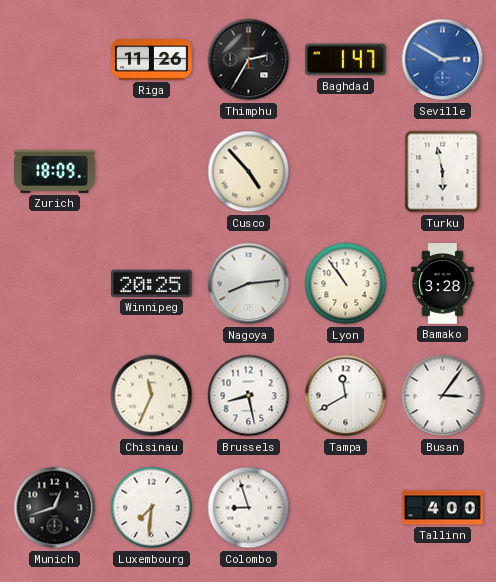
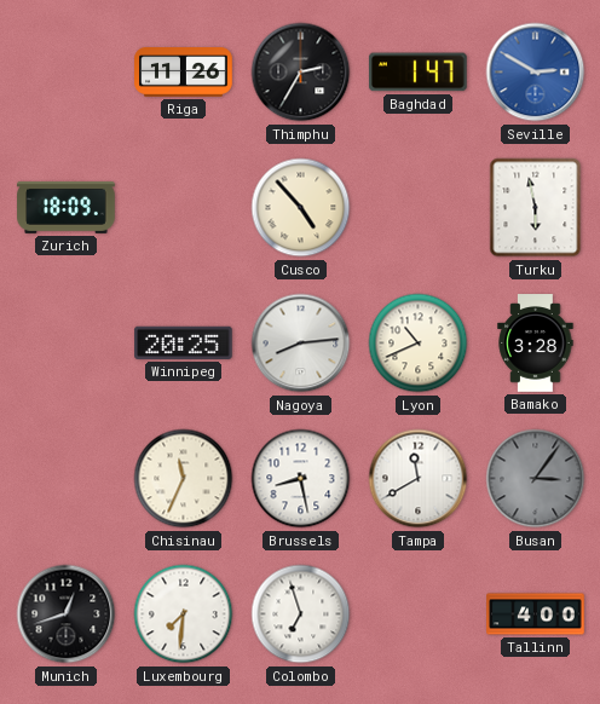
Lyon: 10:54 -> 10:41 (419, 344)
Busan dial: white -> grey (536, 479)
Colombo: 8:57 -> 6:57 (301, 614)
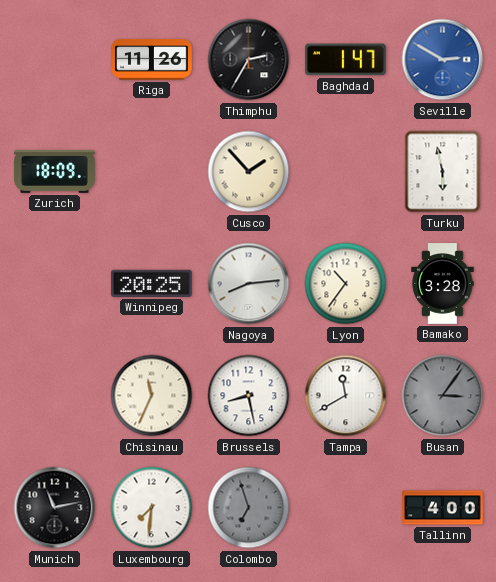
Cusco: 4:53 -> 1:53 (249, 172)
Lyon: 10:41 -> 10:36 (346, 284)
Munich: 12:42 -> 11:13 (55, 508)
Colombo dial: white -> grey (249, 508)
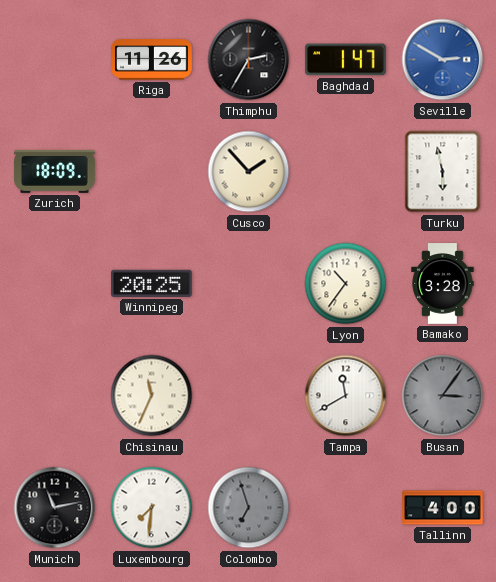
Nagoya: 8:14 -> none (249, 284)
Brussels: 8:28 -> none (249, 396)
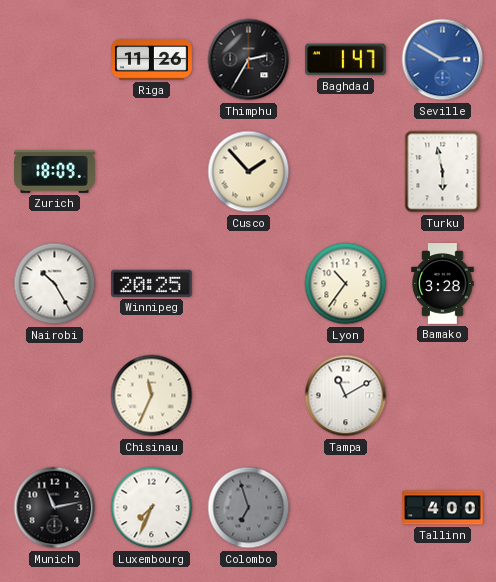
Nairobi: none -> 10:25 (55, 284)
Tampa: 11:40 -> 11:10 (346, 396)
Busan: 3:06 -> none (443, 396)
Luxembourg: 7:31 -> 7:34 (152, 508)
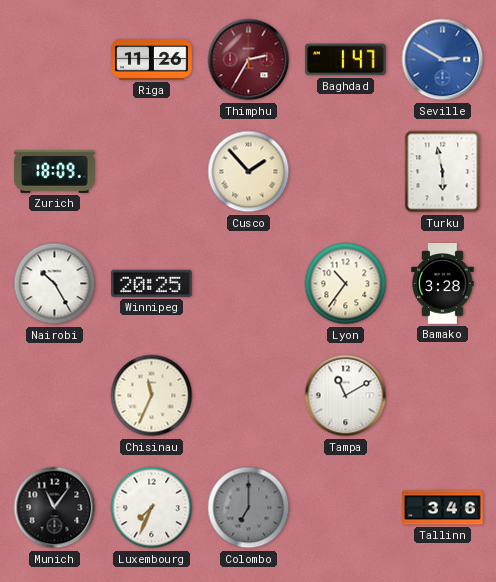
Thimphu dial: black -> burgundy (249, 60)
Munich: 11:13 -> 11:06 (55, 508)
Colombo: 6:57 -> 7:00 (249, 508)
Tallinn: 4:00 -> 3:46 (443, 508)
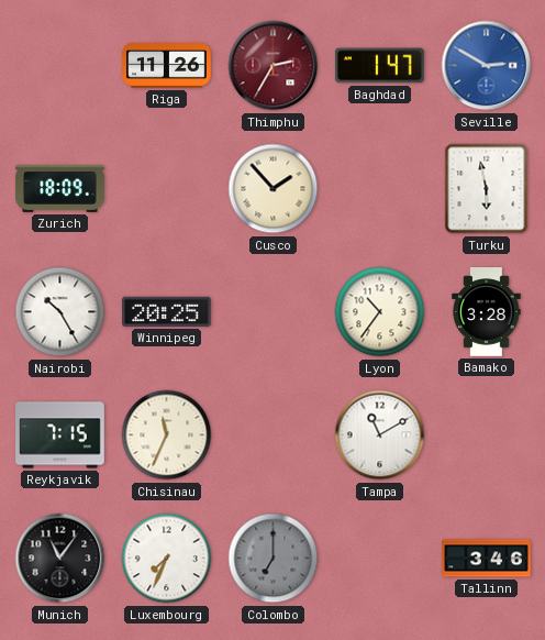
Reykjavik: none -> 7:15 (60, 435)
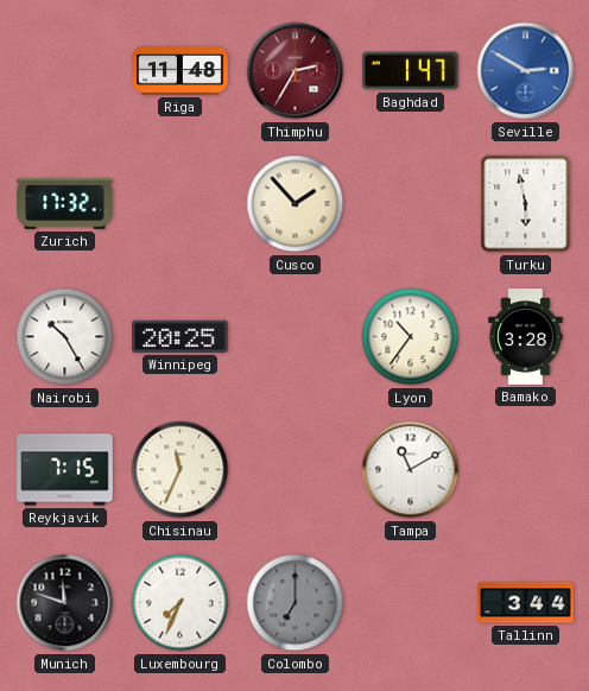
Riga: 11:26 -> 11:48 (180, 71)
Zurich: 18:09 -> 17:32 (65, 203)
Munich: 11:06 -> 11:48 (65, 603)
Tallinn: 3:46 -> 3:44 (526, 603)
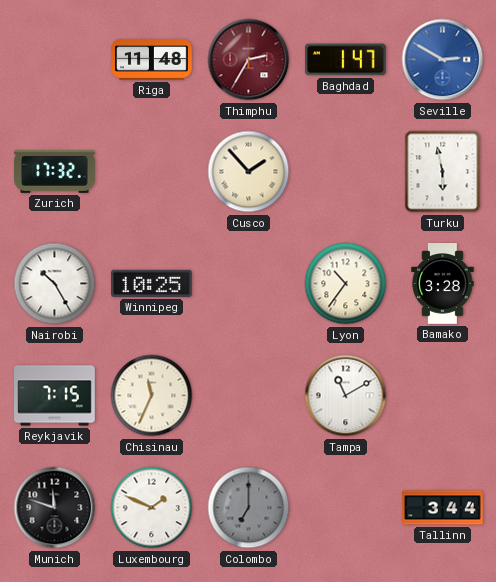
Winnipeg: 20:25 -> 10:25 (152, 283)
Luxembourg: 7:34 -> 1:49 (152, 508)
